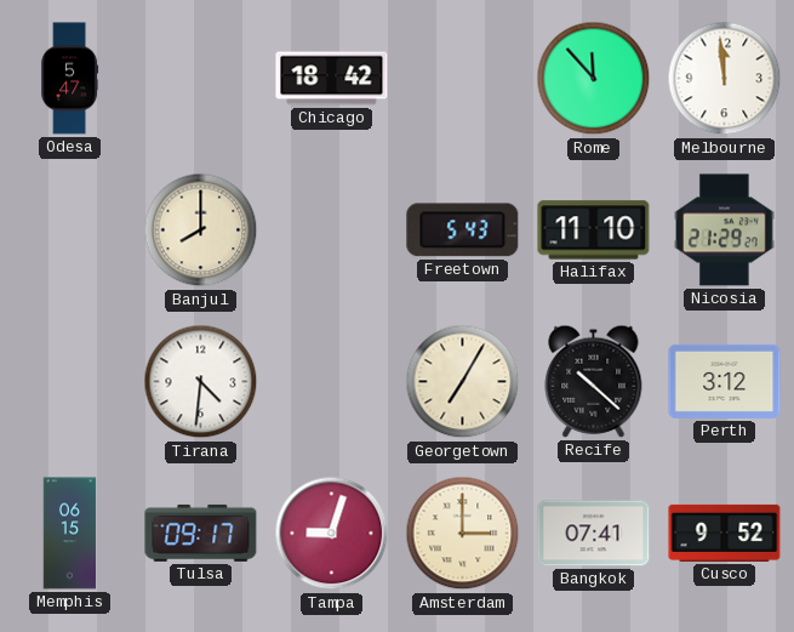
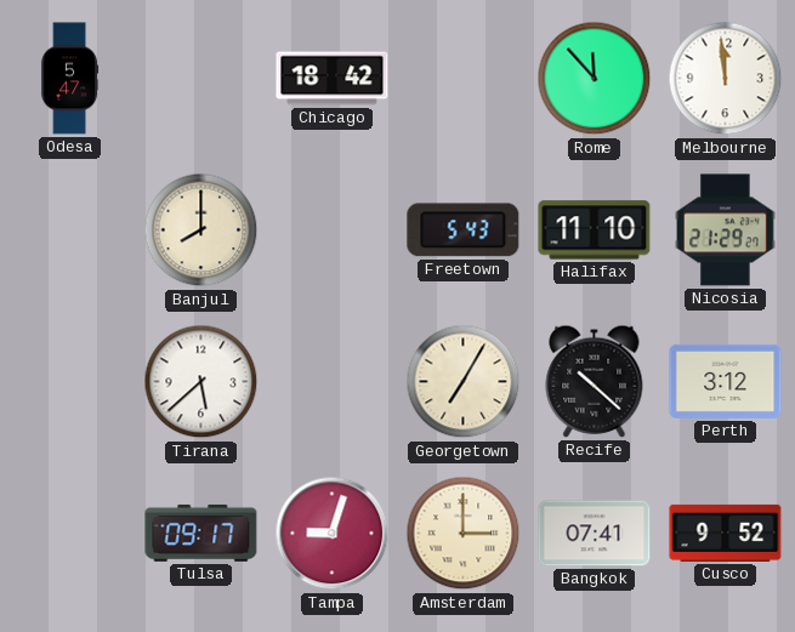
Tirana: 4:31 -> 5:38 (201, 382)
Memphis: 06:15 -> none (70, 534)
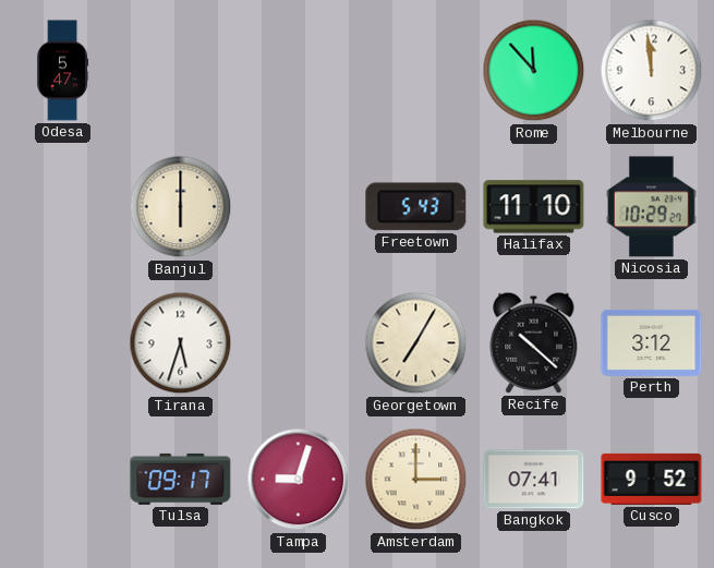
Chicago: 18:42 -> none (333, 79)
Banjul: 8:00 -> 6:00 (181, 207)
Nicosia: 21:29 -> 10:29 (652, 207)
Tirana: 5:38 -> 5:33 (181, 343)
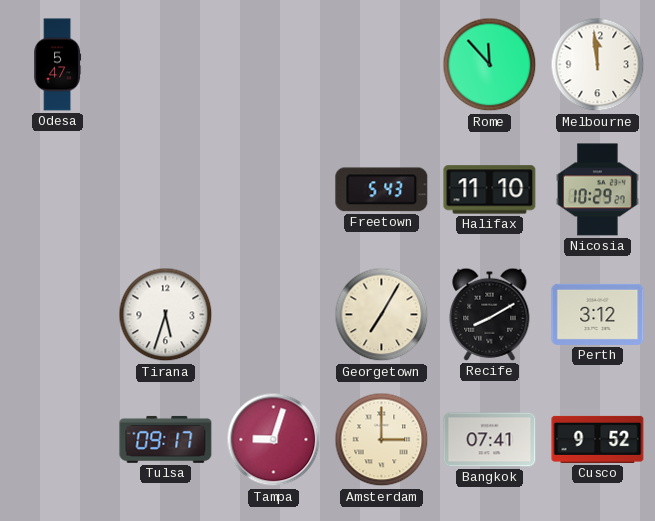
Banjul: 6:00 -> none (181, 207)
Recife: 10:22 -> 8:10 (490, 314)
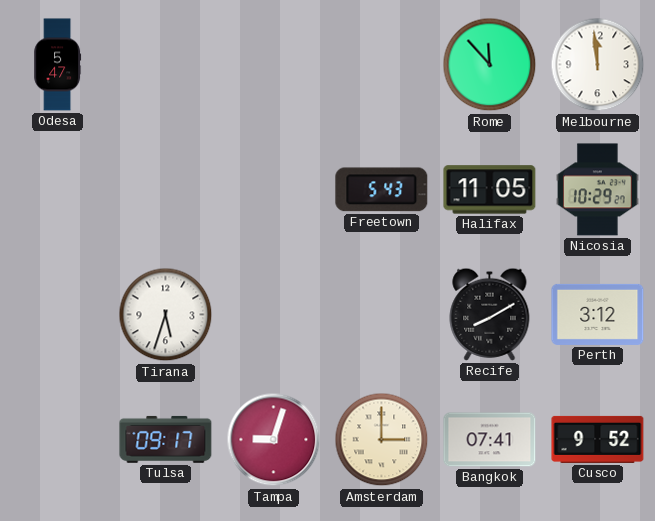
Halifax: 11:10 -> 11:05 (490, 190)
Georgetown: 7:05 -> none (382, 315)
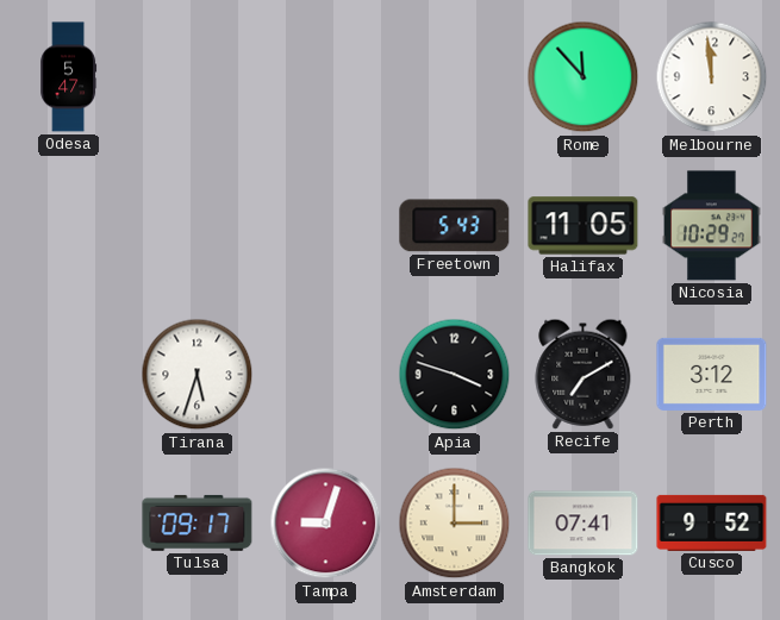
Apia: none -> 3:48 (455, 375)
Recife: 8:10 -> 7:10 (584, 374)
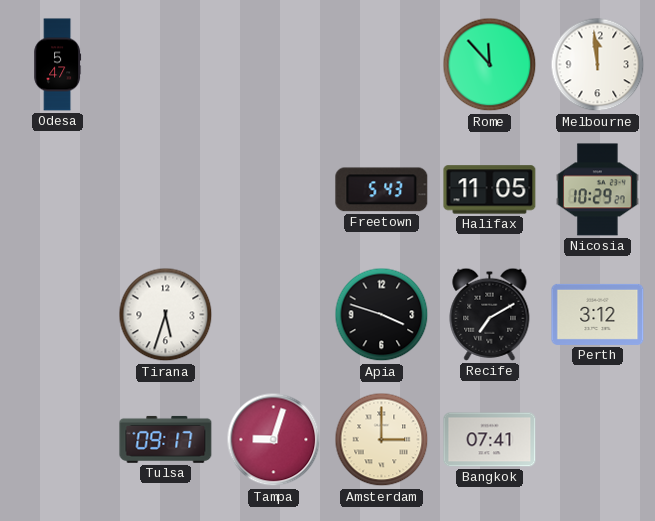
Cusco: 9:52 -> none (712, 522)
